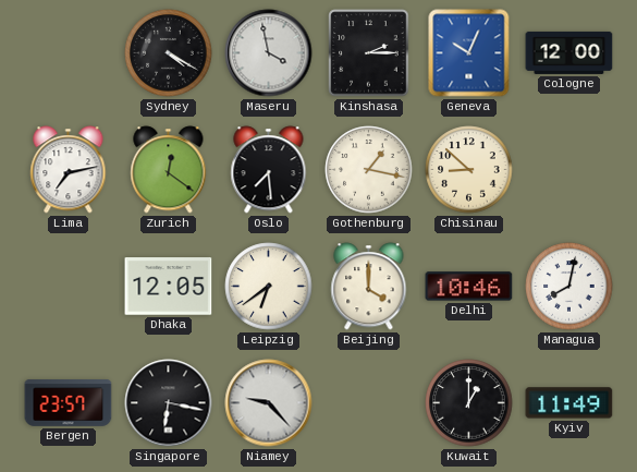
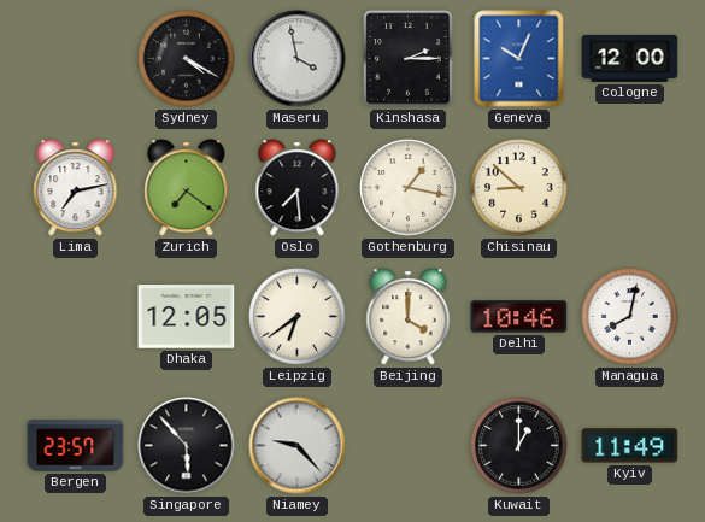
Zurich: 12:21 -> 7:21 (187, 188)
Singapore: 6:17 -> 5:53 (187, 446)
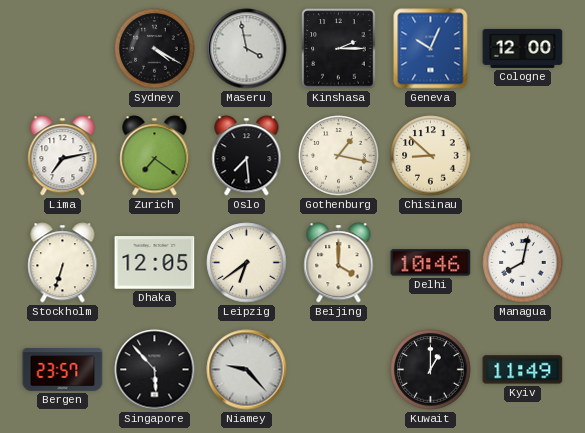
Stockholm: none -> 6:33 (63, 263)
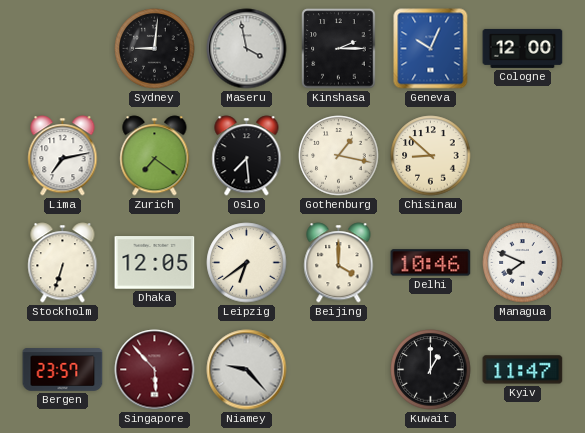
Sydney: 4:20 -> 9:01 (155, 49)
Managua: 8:02 -> 7:49 (523, 263)
Singapore dial: black -> burgundy (155, 370)
Kyiv: 11:49 -> 11:47 (523, 370)
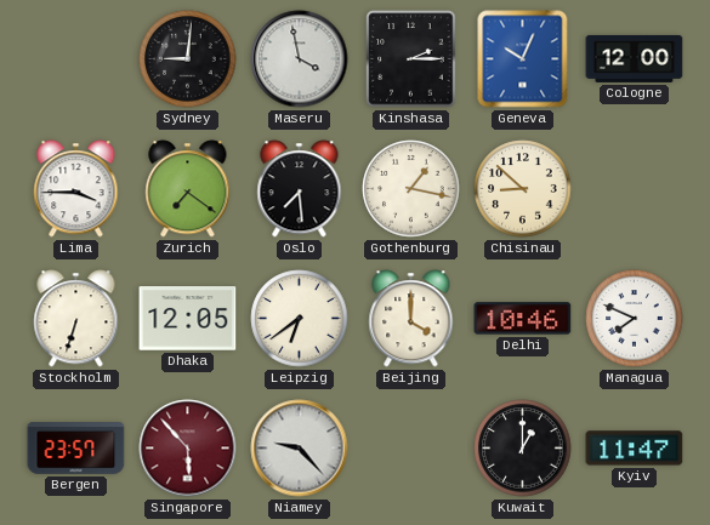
Lima: 7:13 -> 3:45 (76, 189)
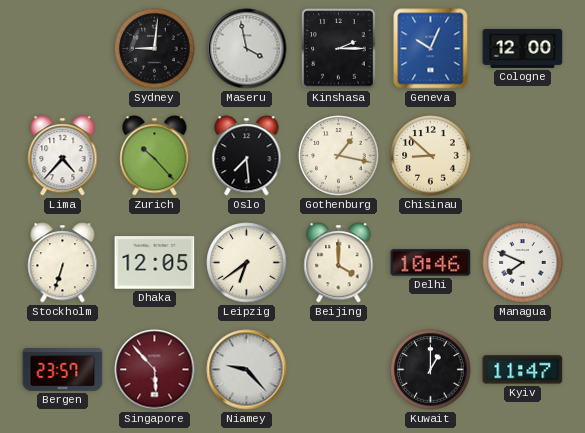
Lima: 3:45 -> 4:37 (63, 156)
Zurich: 7:21 -> 10:23 (155, 156)
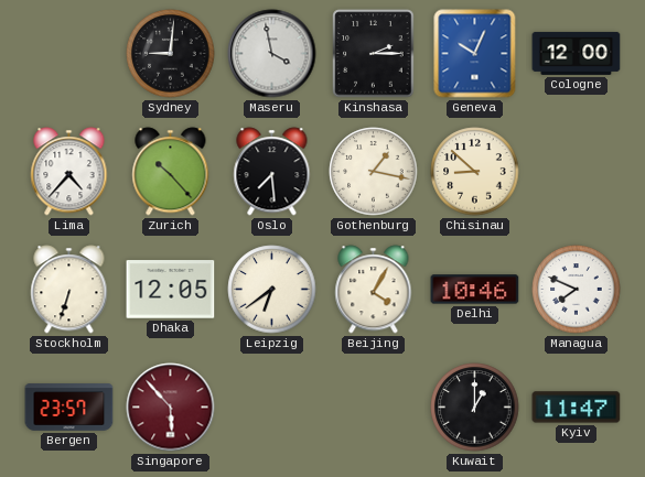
Beijing: 4:00 -> 4:05 (374, 290)
Niamey: 9:23 -> none (247, 370)
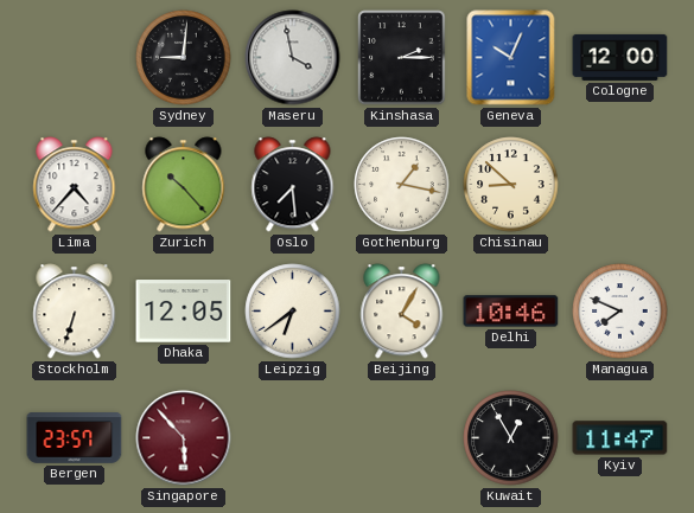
Kuwait: 1:00 -> 12:55 (511, 438)
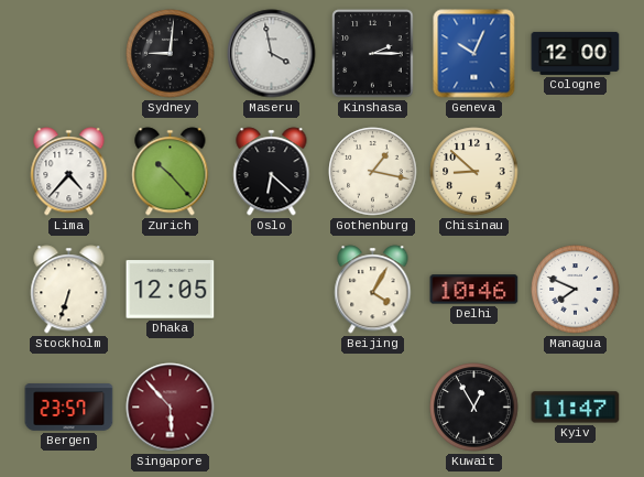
Oslo: 7:29 -> 6:22 (272, 172)
Leipzig: 6:39 -> none (293, 312)
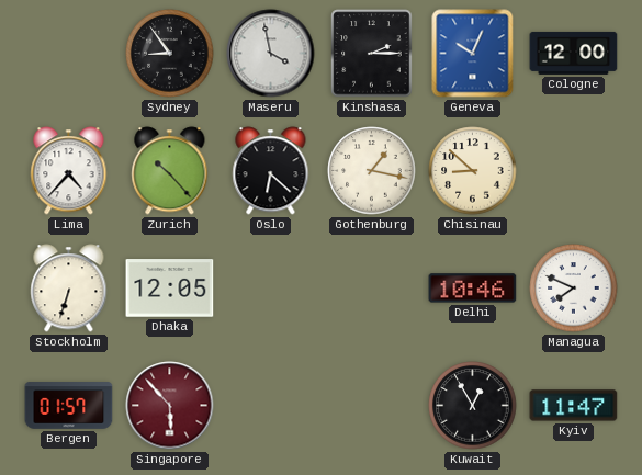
Sydney: 9:01 -> 8:54 (170, 54)
Beijing: 4:05 -> none (373, 290)
Bergen: 23:57 -> 01:57 (69, 406)
